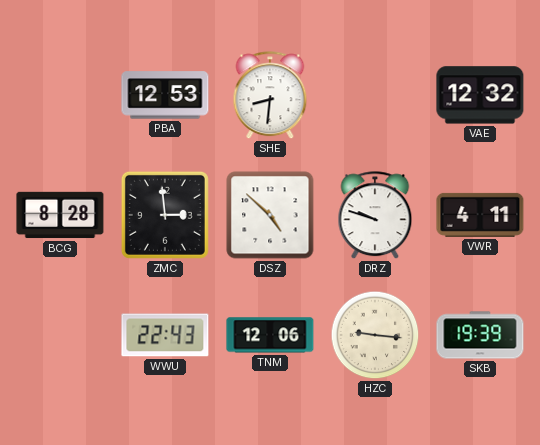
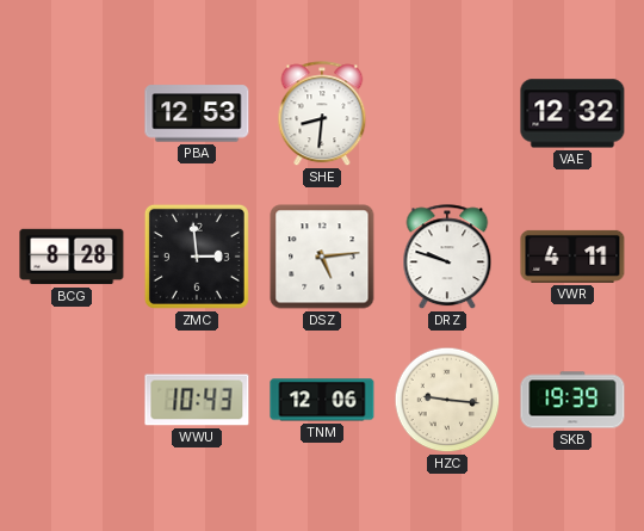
DSZ: 4:52 -> 5:14 (322, 257)
WWU: 22:43 -> 10:43 (197, 400)
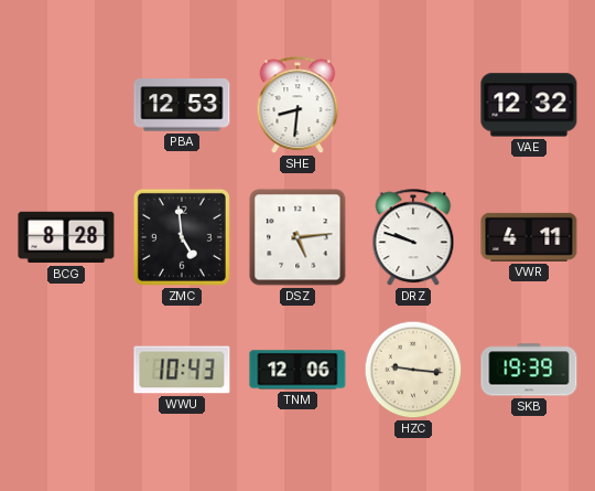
ZMC: 2:59 -> 4:59 (182, 237)
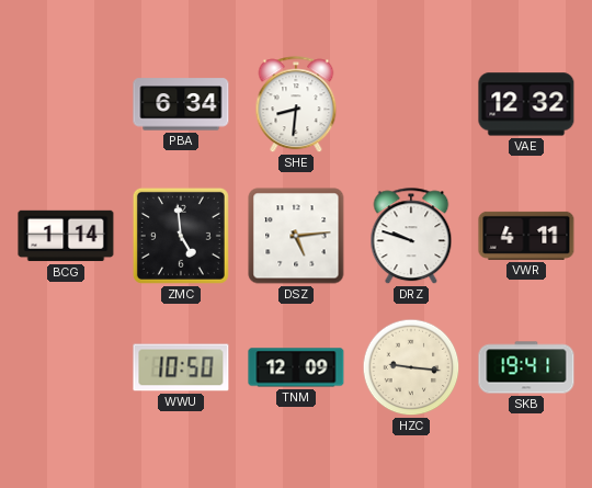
PBA: 12:53 -> 6:34 (181, 104)
BCG: 8:28 -> 1:14 (66, 236)
WWU: 10:43 -> 10:50 (181, 367)
TNM: 12:06 -> 12:09 (296, 367)
SKB: 19:39 -> 19:41 (526, 367)
